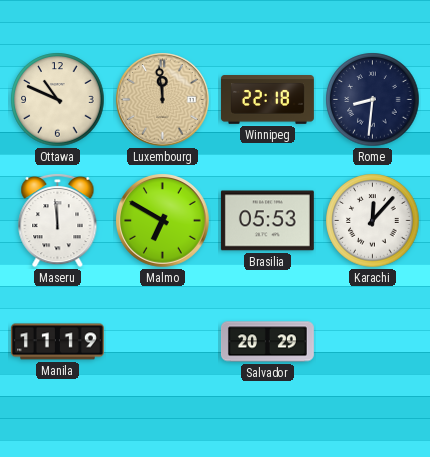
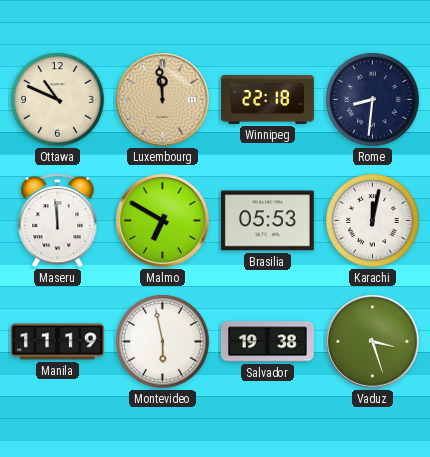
Karachi: 12:07 -> 12:02 (373, 221)
Montevideo: none -> 5:58 (163, 342)
Salvador: 20:29 -> 19:38 (267, 342)
Vaduz: none -> 3:27 (373, 342)
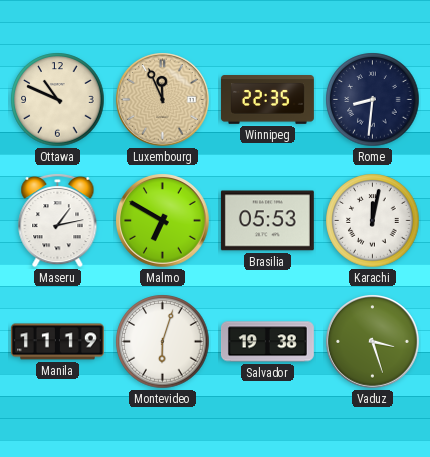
Luxembourg: 11:59 -> 11:56 (163, 100)
Winnipeg: 22:18 -> 22:35 (267, 100)
Maseru: 11:59 -> 1:13 (58, 220)
Montevideo: 5:58 -> 6:03 (163, 342)
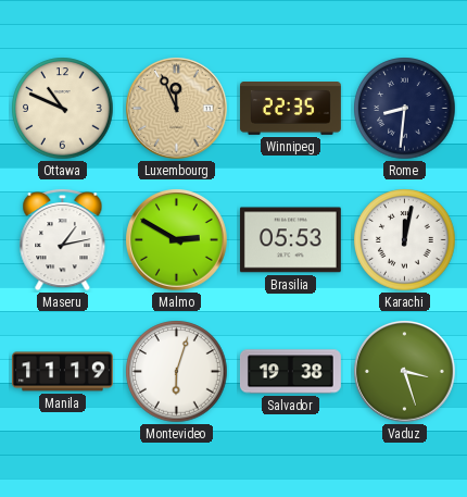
Malmo: 6:50 -> 2:50 (177, 240)
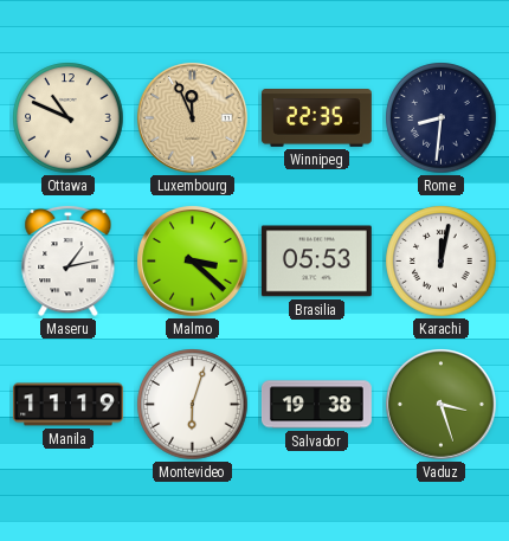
Malmo: 2:50 -> 3:22 (193, 262)
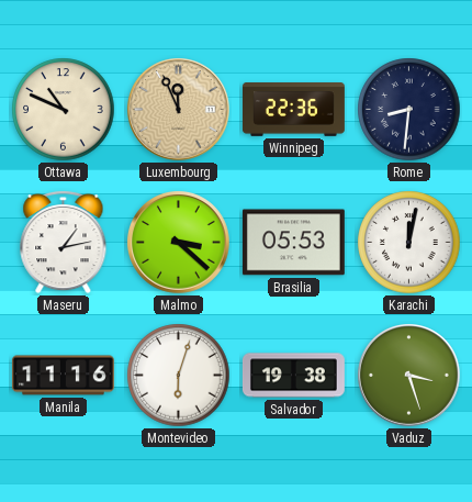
Winnipeg: 22:35 -> 22:36 (293, 110)
Manila: 11:19 -> 11:16 (63, 376)
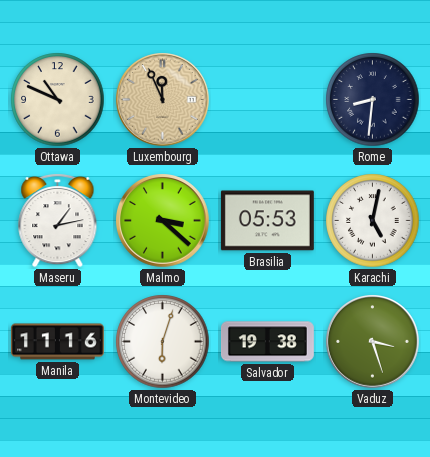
Winnipeg: 22:36 -> none (293, 110)
Karachi: 12:02 -> 5:02 (373, 221)
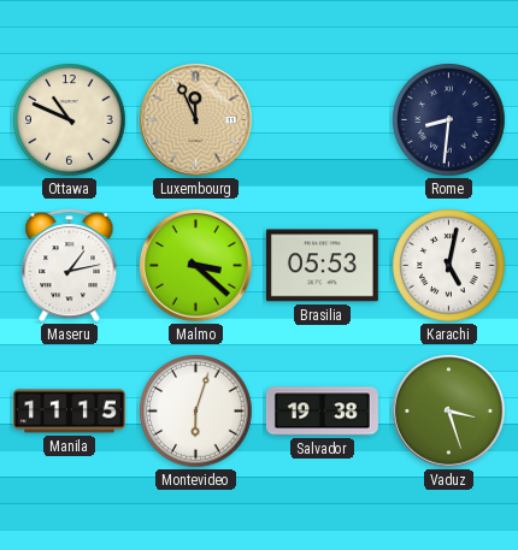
Manila: 11:16 -> 11:15 (69, 412)
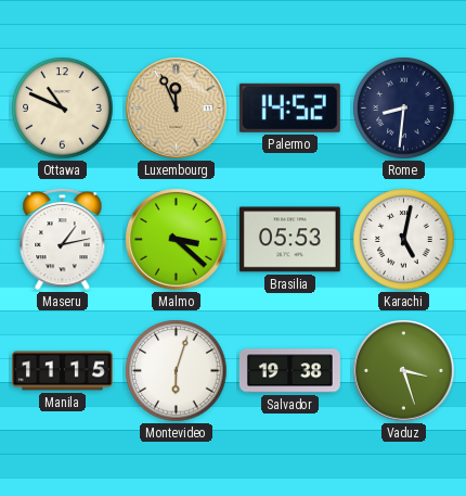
Palermo: none -> 14:52 (289, 107)
